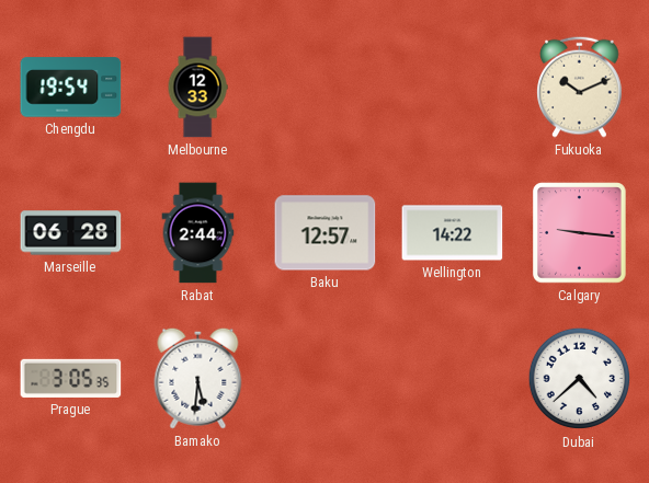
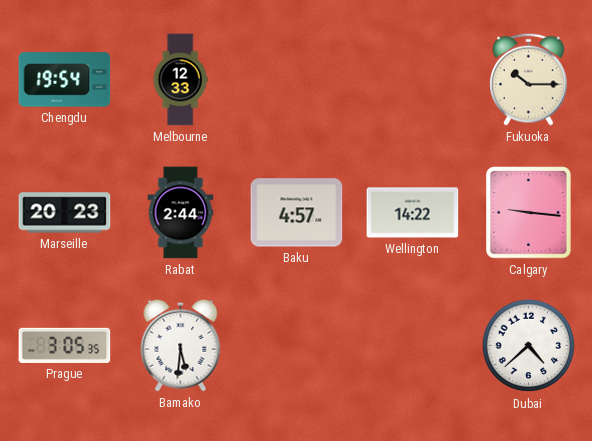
Fukuoka: 10:11 -> 10:15 (529, 79)
Marseille: 06:28 -> 20:23 (65, 213)
Baku: 12:57 -> 4:57 (297, 213)
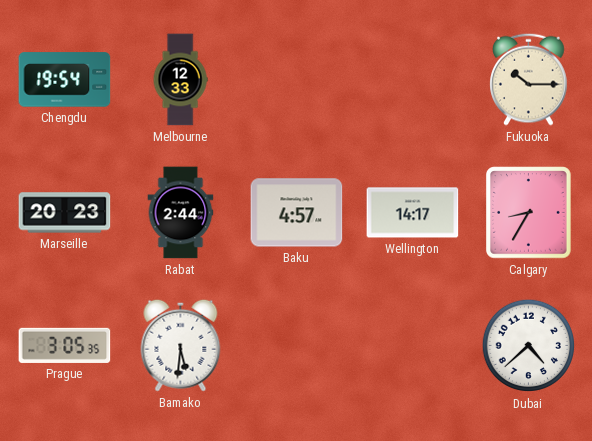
Wellington: 14:22 -> 14:17 (413, 213)
Calgary: 9:16 -> 8:35 (529, 213)
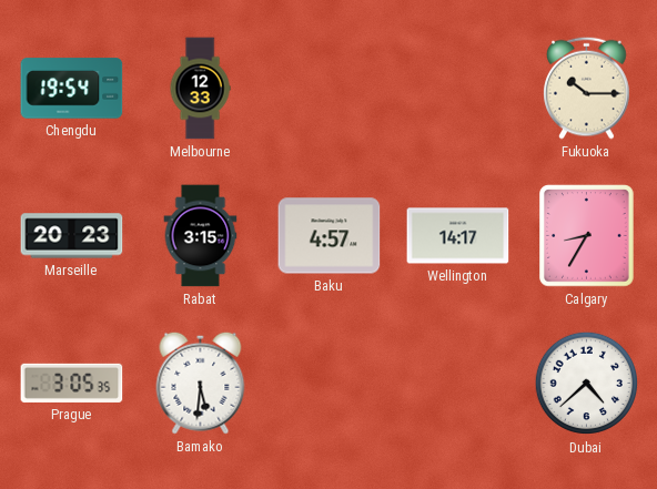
Rabat: 2:44 -> 3:15 (201, 236)
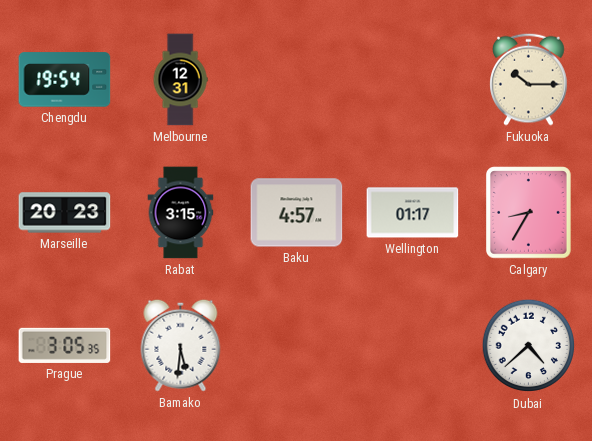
Melbourne: 12:33 -> 12:31 (180, 80)
Wellington: 14:17 -> 01:17 (413, 213)
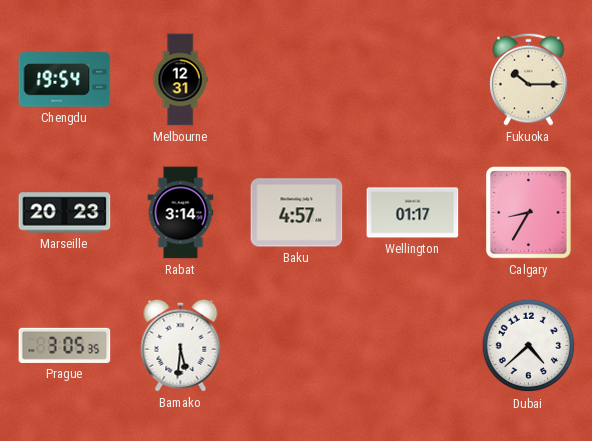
Rabat: 3:15 -> 3:14 (181, 213)
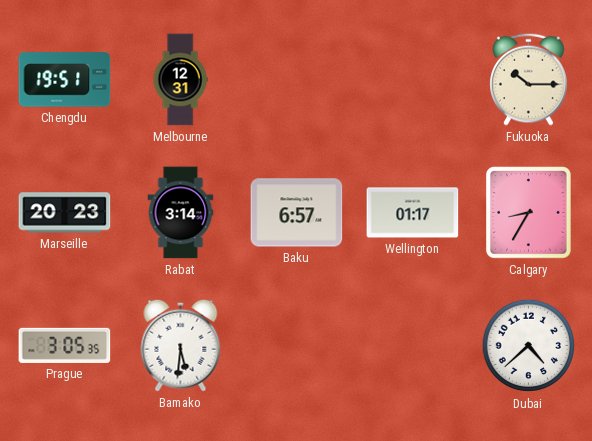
Chengdu: 19:54 -> 19:51 (65, 80)
Baku: 4:57 -> 6:57 (297, 213)
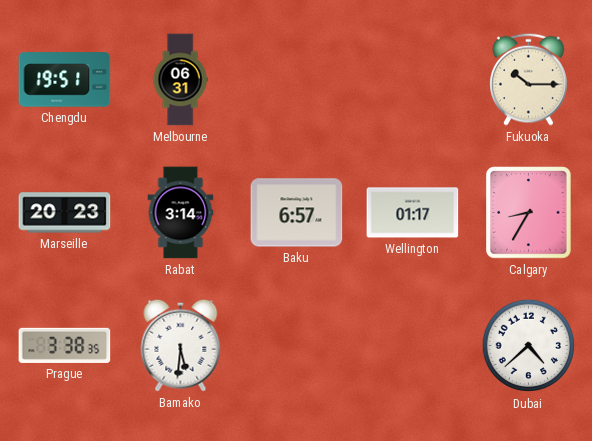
Melbourne: 12:31 -> 06:31 (180, 80)
Prague: 3:05 -> 3:38 (65, 345)
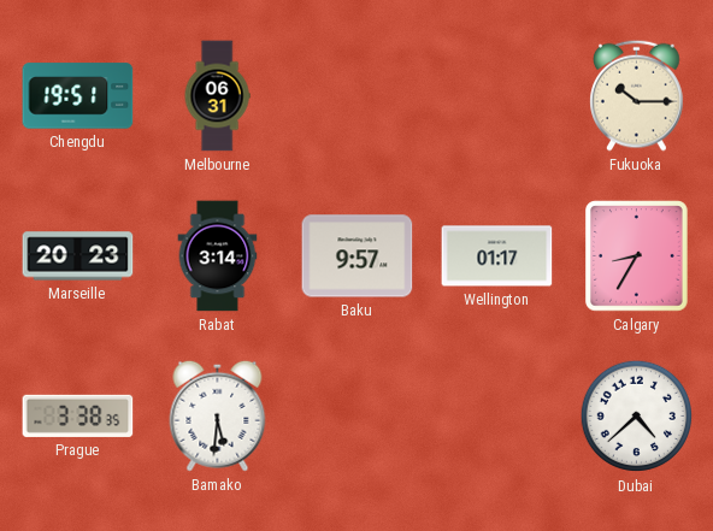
Baku: 6:57 -> 9:57 (358, 256)
